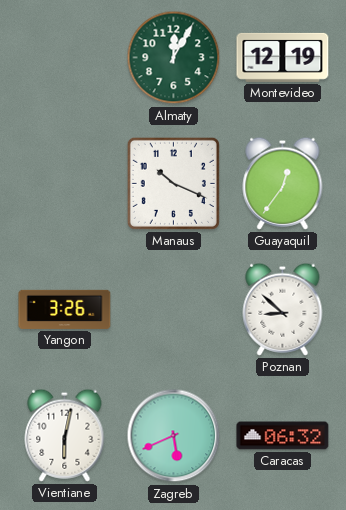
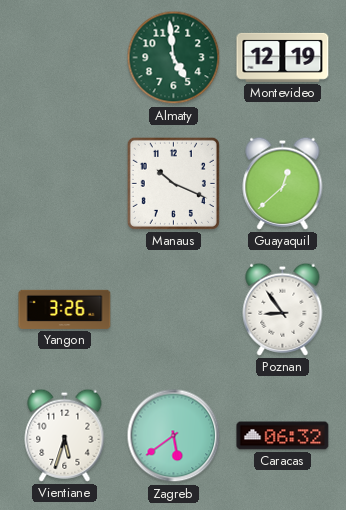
Almaty: 12:05 -> 4:59 (174, 58)
Guayaquil: 12:36 -> 12:38 (283, 183)
Poznan: 8:52 -> 8:54 (283, 309)
Vientiane: 6:02 -> 5:33 (65, 435)
Zagreb: 5:41 -> 5:39 (174, 436)
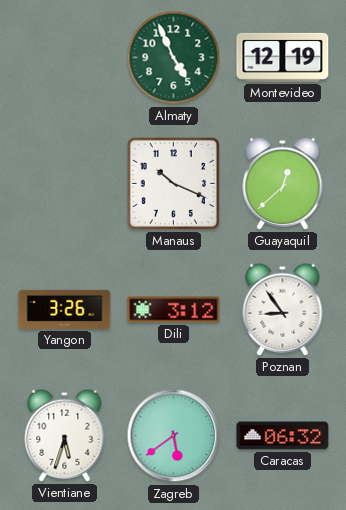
Almaty: 4:59 -> 4:56 (174, 58)
Dili: none -> 3:12 (174, 310)
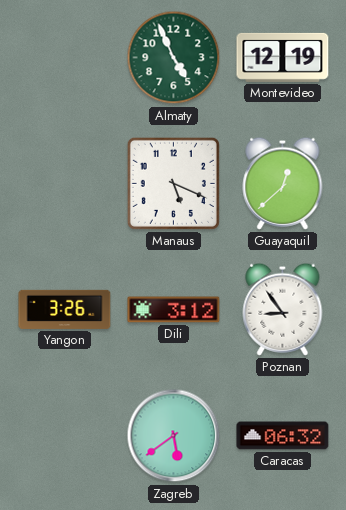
Manaus: 10:19 -> 5:19 (173, 183)
Vientiane: 5:33 -> none (65, 435)
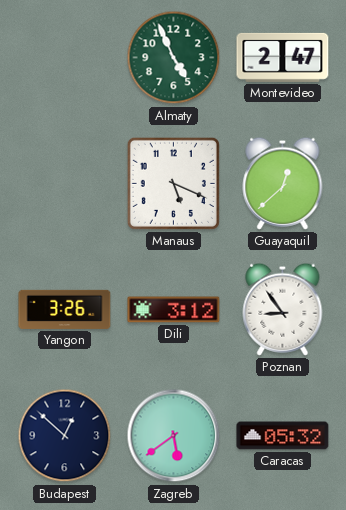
Montevideo: 12:19 -> 2:47 (283, 57)
Budapest: none -> 12:52 (65, 436)
Caracas: 06:32 -> 05:32 (283, 436)
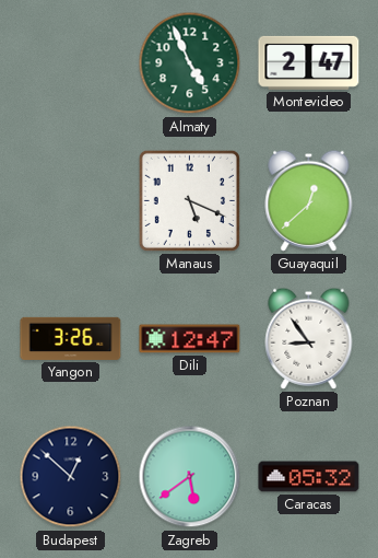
Dili: 3:12 -> 12:47 (190, 339)
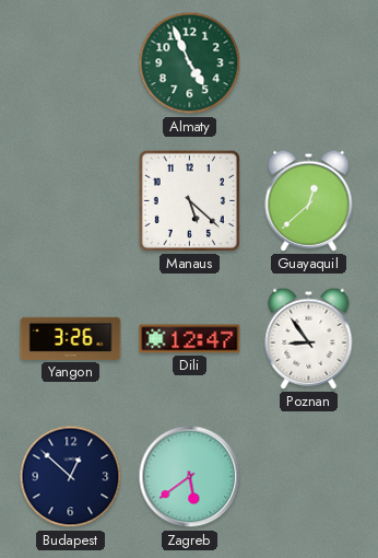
Montevideo: 2:47 -> none (309, 62)
Manaus: 5:19 -> 5:22 (189, 200)
Caracas: 05:32 -> none (309, 477)
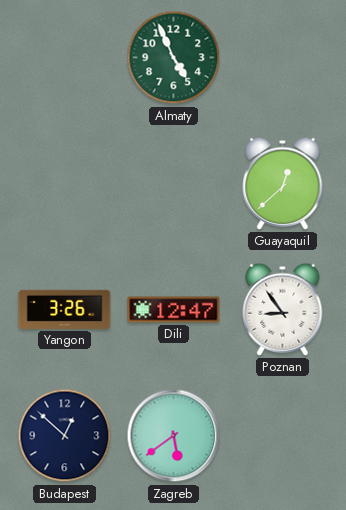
Manaus: 5:22 -> none (189, 200)
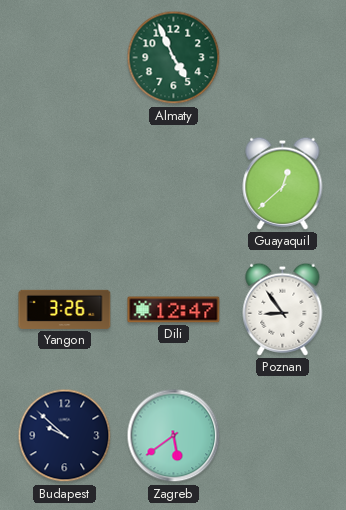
Budapest: 12:52 -> 9:52 (65, 436)
